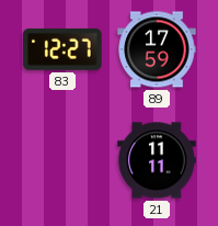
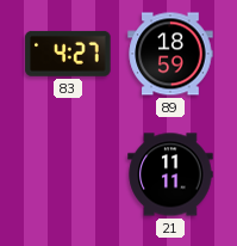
83: 12:27 -> 4:27 (68, 54)
89: 17:59 -> 18:59 (170, 54)
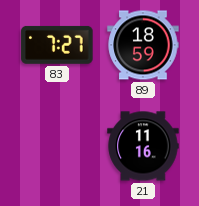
83: 4:27 -> 7:27 (57, 45)
21: 11:11 -> 11:16 (143, 146)
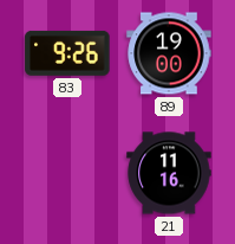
83: 7:27 -> 9:26 (67, 53)
89: 18:59 -> 19:00 (169, 53)
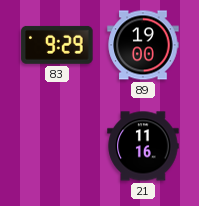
83: 9:26 -> 9:29 (57, 45)
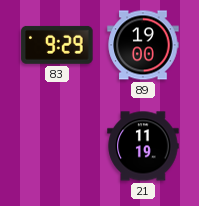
21: 11:16 -> 11:19 (143, 146)
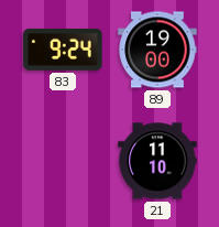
83: 9:29 -> 9:24 (63, 50)
21: 11:19 -> 11:10 (157, 161)
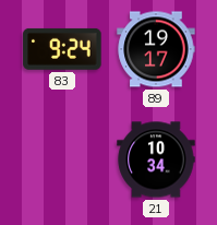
89: 19:00 -> 19:17 (156, 49)
21: 11:10 -> 10:34 (156, 159)
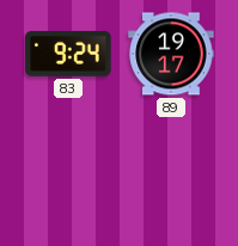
21: 10:34 -> none (156, 159)
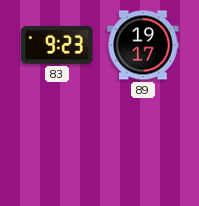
83: 9:24 -> 9:23 (57, 45)
